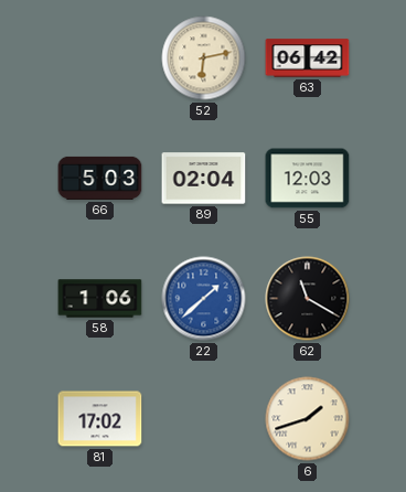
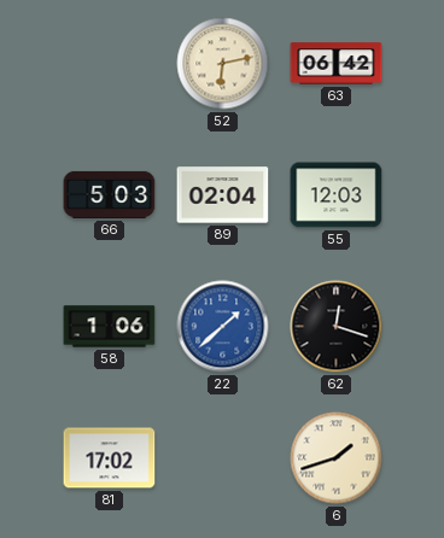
62: 11:20 -> 12:18 (337, 327)
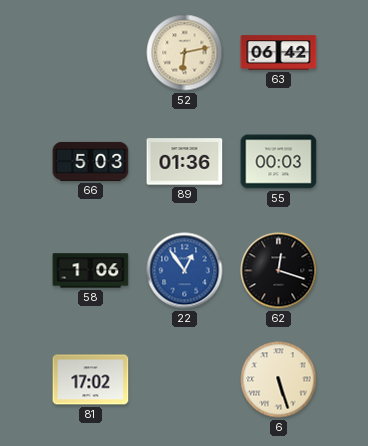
89: 02:04 -> 01:36 (185, 162)
55: 12:03 -> 00:03 (279, 162)
22: 1:38 -> 12:54 (185, 271)
6: 1:42 -> 5:27 (279, 380)
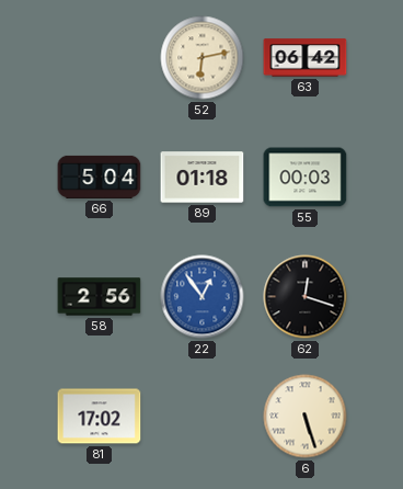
66: 5:03 -> 5:04 (100, 177)
89: 01:36 -> 01:18 (203, 178)
58: 1:06 -> 2:56 (100, 297)
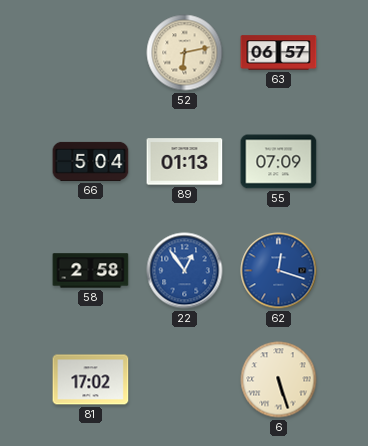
63: 06:42 -> 06:57 (279, 53)
89: 01:18 -> 01:13 (185, 162)
55: 00:03 -> 07:09 (279, 162)
58: 2:56 -> 2:58 (91, 271)
62 dial: black -> blue (279, 271)
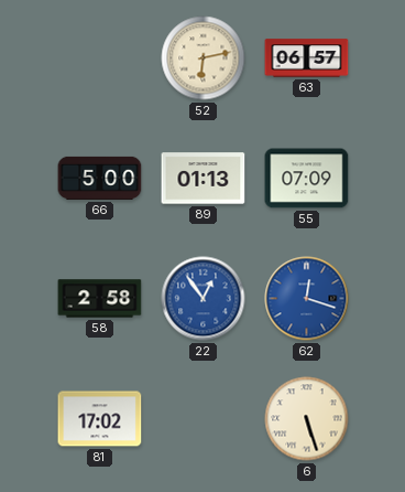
66: 5:04 -> 5:00 (100, 178)
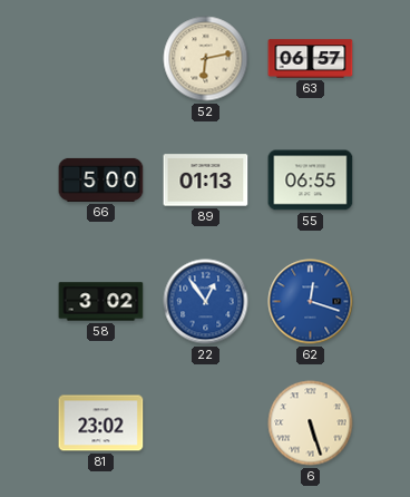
55: 07:09 -> 06:55 (311, 181)
58: 2:58 -> 3:02 (101, 302)
81: 17:02 -> 23:02 (101, 423)
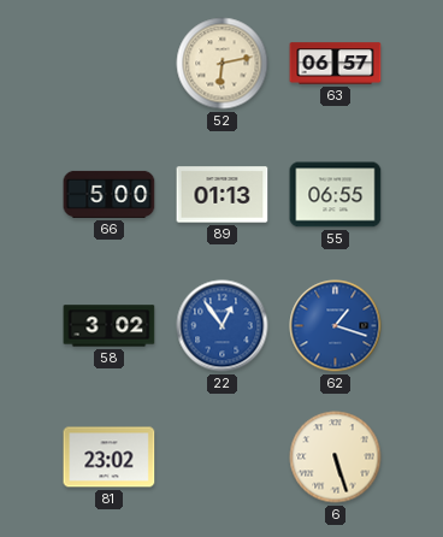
62: 12:18 -> 1:18 (336, 326)
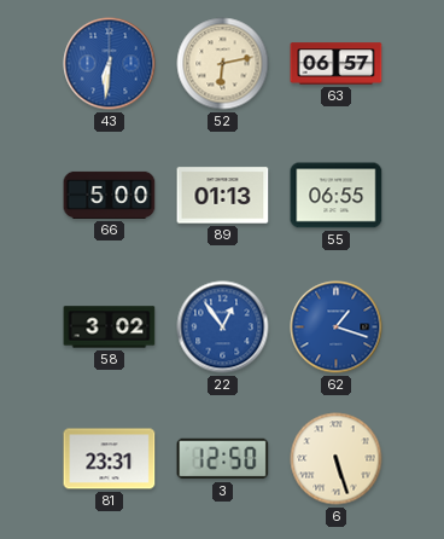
43: none -> 6:31 (110, 64)
81: 23:02 -> 23:31 (110, 459)
3: none -> 12:50 (223, 459)
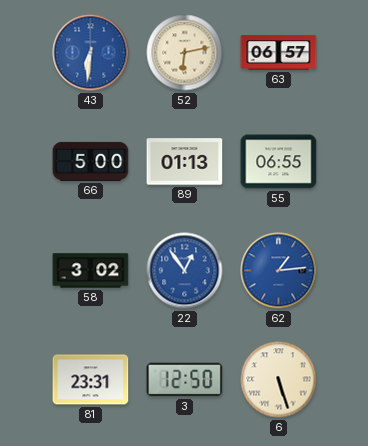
62: 1:18 -> 1:14 (279, 271)
